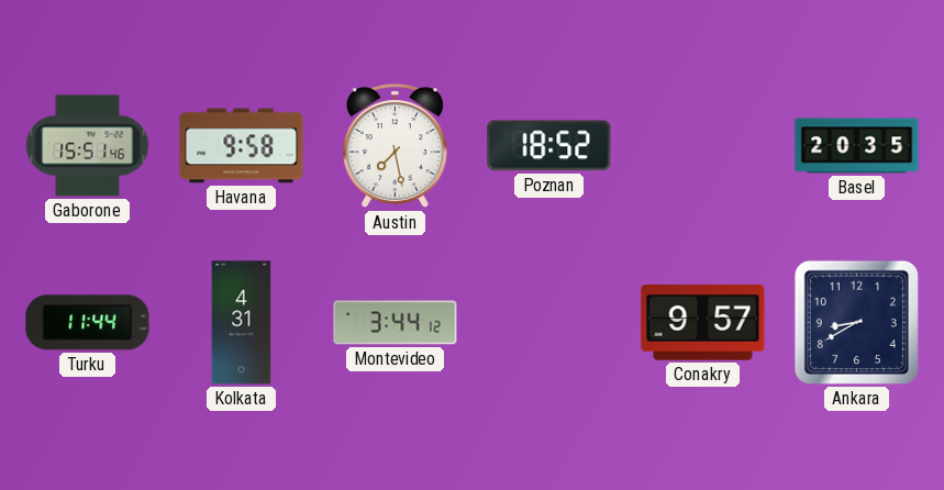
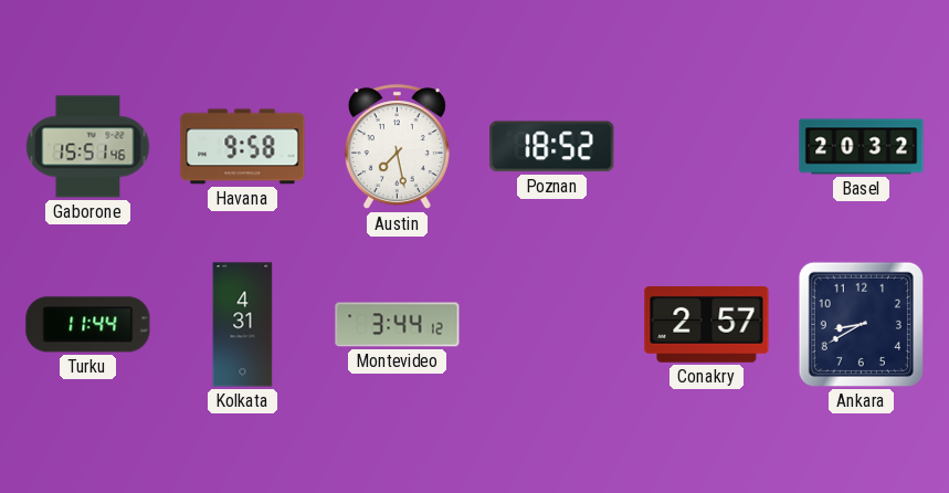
Basel: 20:35 -> 20:32 (862, 147)
Conakry: 9:57 -> 2:57 (707, 325)
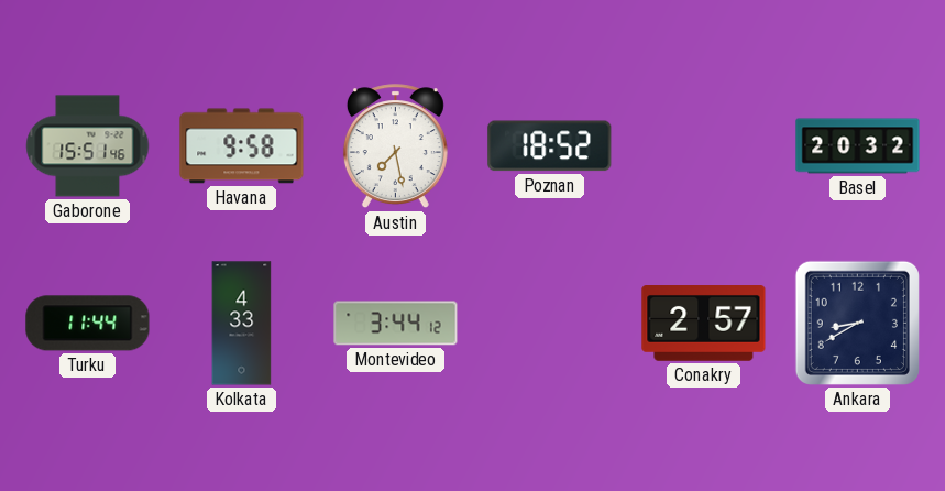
Kolkata: 4:31 -> 4:33 (242, 324)
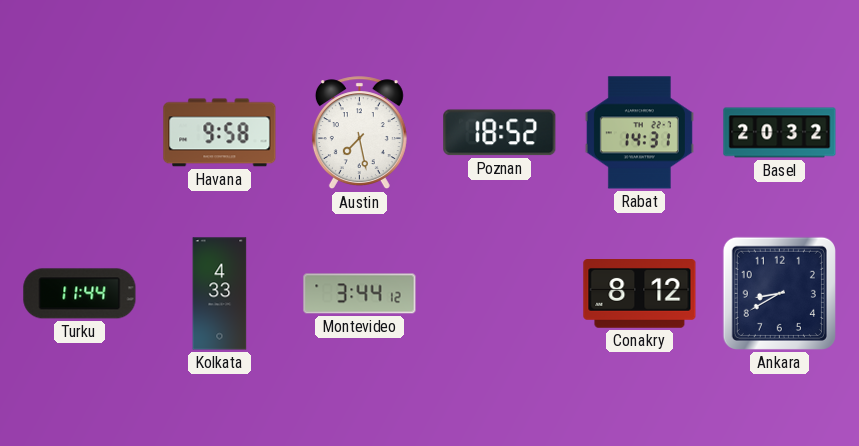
Gaborone: 15:51 -> none (88, 146)
Rabat: none -> 14:31 (639, 133)
Conakry: 2:57 -> 8:12 (640, 294)
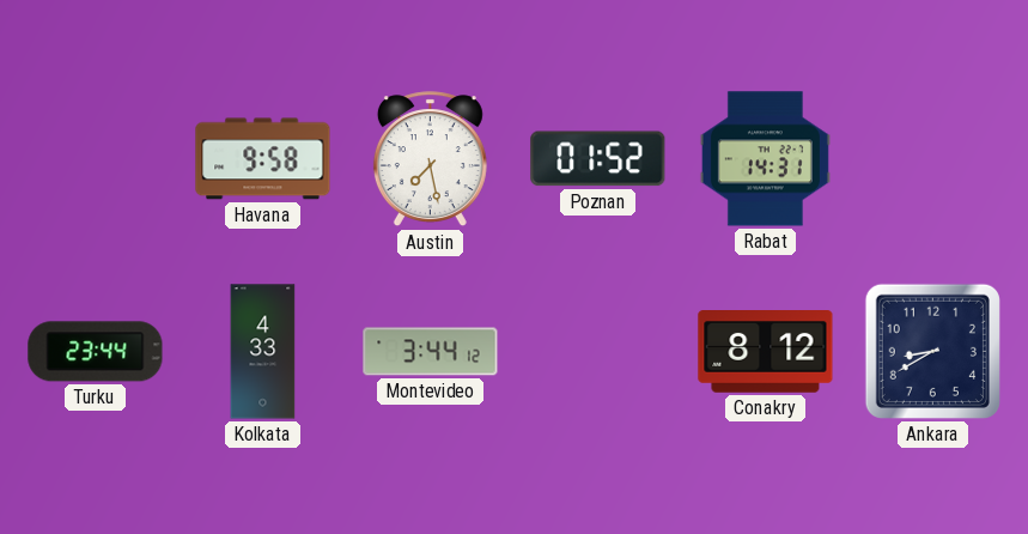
Poznan: 18:52 -> 01:52 (598, 159)
Basel: 20:32 -> none (780, 133)
Turku: 11:44 -> 23:44 (96, 352)
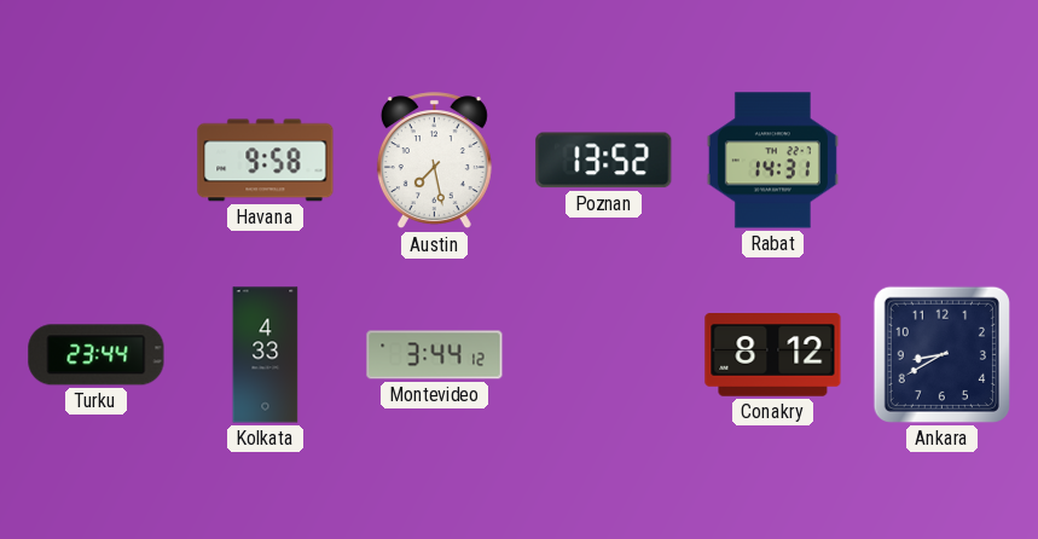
Poznan: 01:52 -> 13:52 (604, 161)
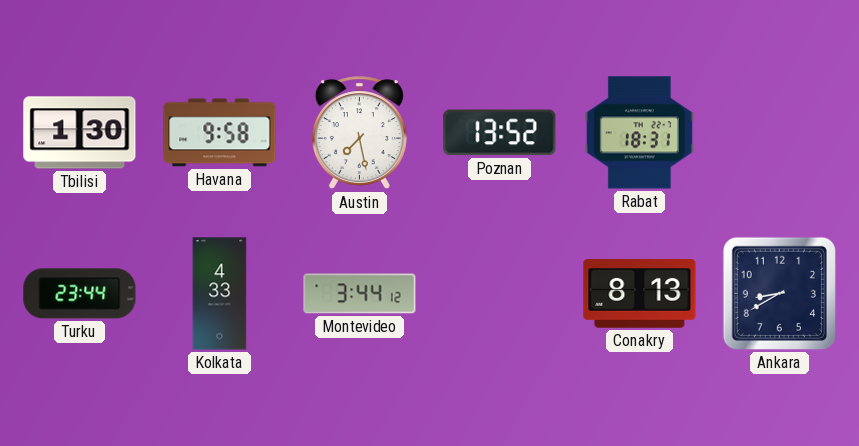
Tbilisi: none -> 1:30 (80, 133)
Rabat: 14:31 -> 18:31 (639, 133)
Conakry: 8:12 -> 8:13 (640, 294)
